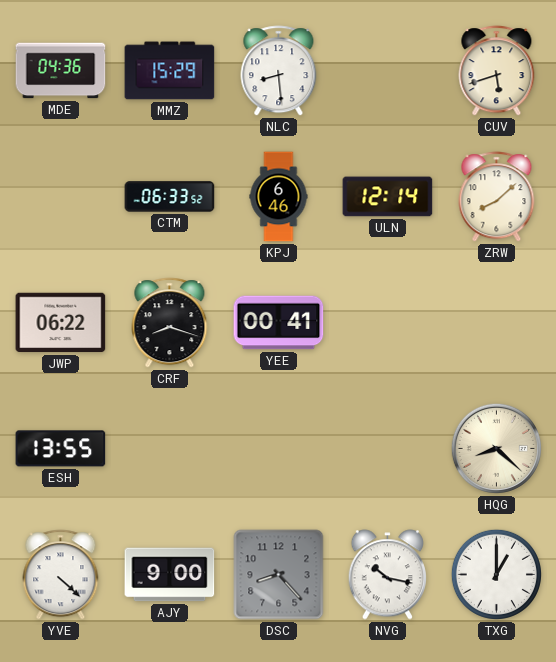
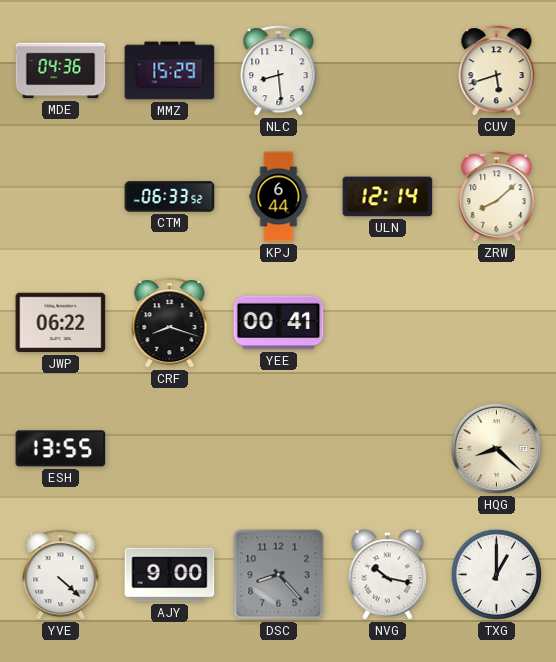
KPJ: 6:46 -> 6:44 (279, 197)
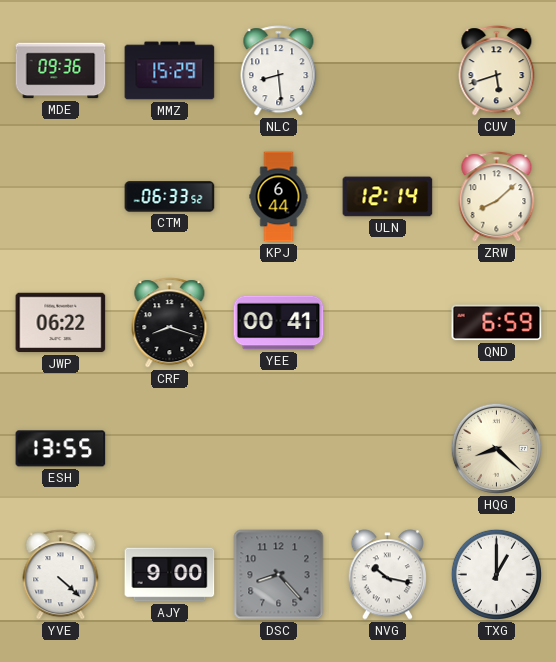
MDE: 04:36 -> 09:36 (61, 71)
QND: none -> 6:59 (497, 323)
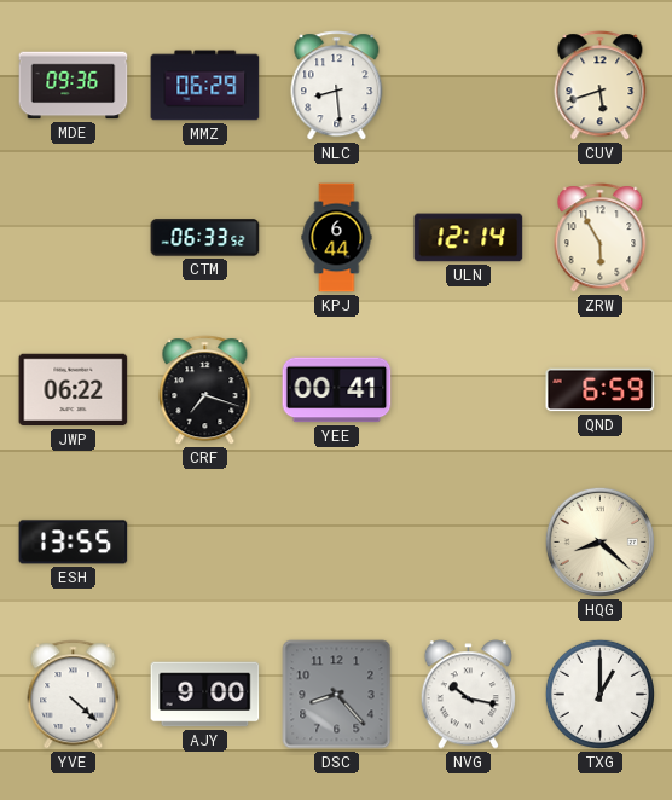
MMZ: 15:29 -> 06:29 (205, 86)
ZRW: 8:08 -> 5:55 (601, 238)
CRF: 8:18 -> 7:18 (205, 390)
